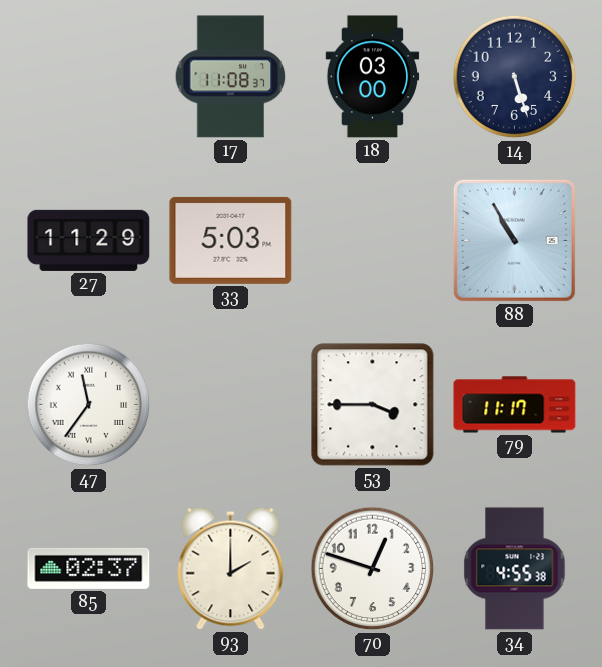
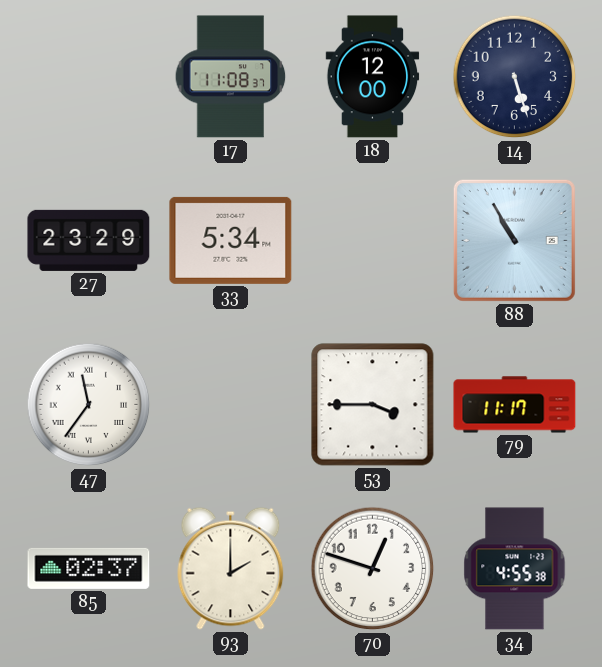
18: 03:00 -> 12:00 (373, 77)
27: 11:29 -> 23:29 (89, 240)
33: 5:03 -> 5:34 (231, 240)
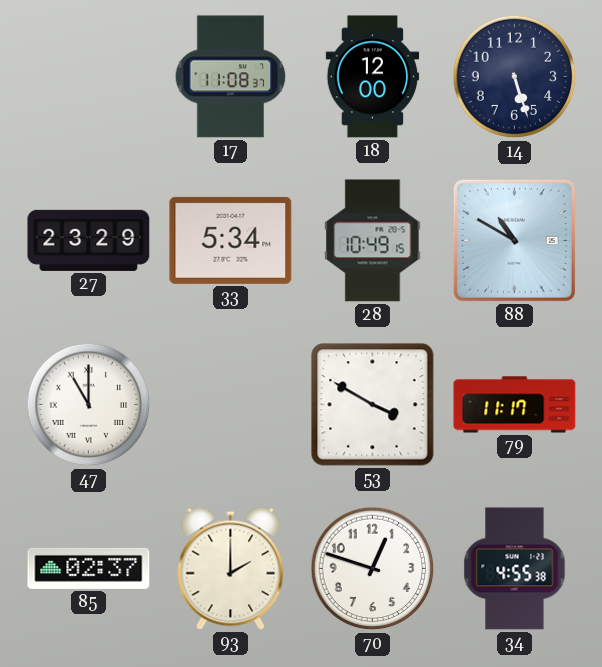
28: none -> 10:49 (373, 241)
88: 10:55 -> 10:50 (514, 240)
47: 11:36 -> 11:00 (89, 405)
53: 3:45 -> 3:50 (373, 405)
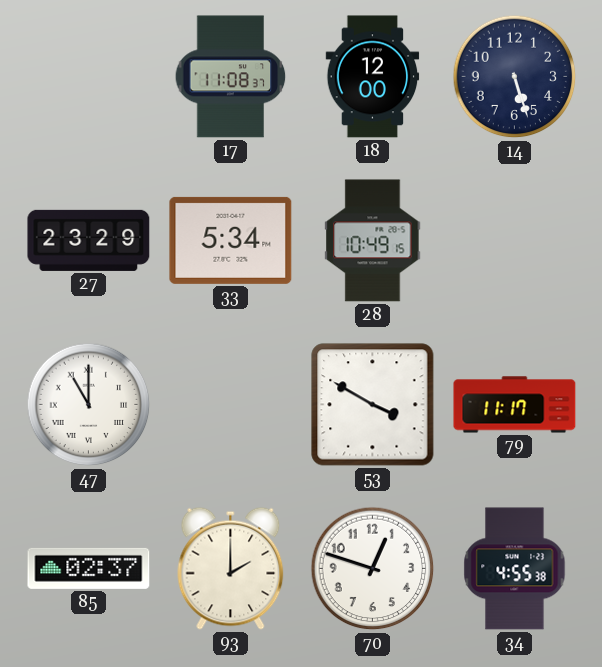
88: 10:50 -> none (514, 240)
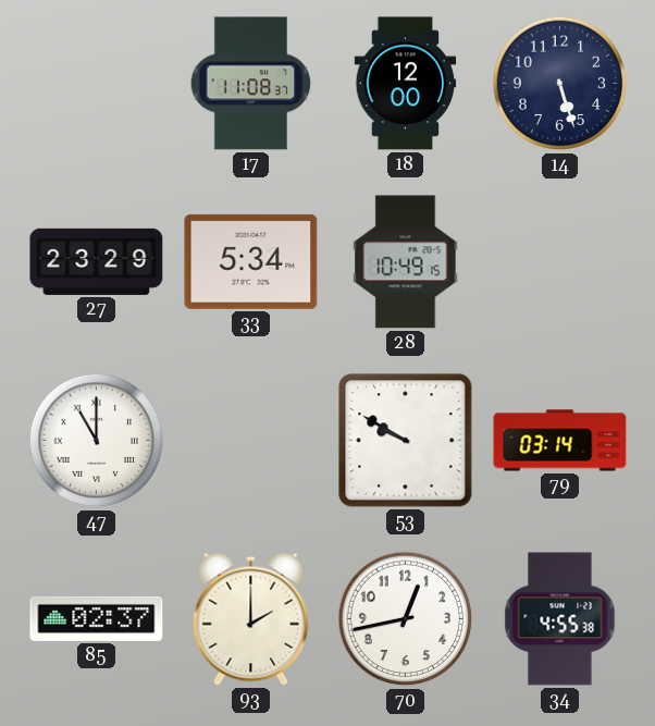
53: 3:50 -> 9:50 (406, 441)
79: 11:17 -> 03:14 (560, 441)
70: 12:48 -> 12:43 (406, 619)
